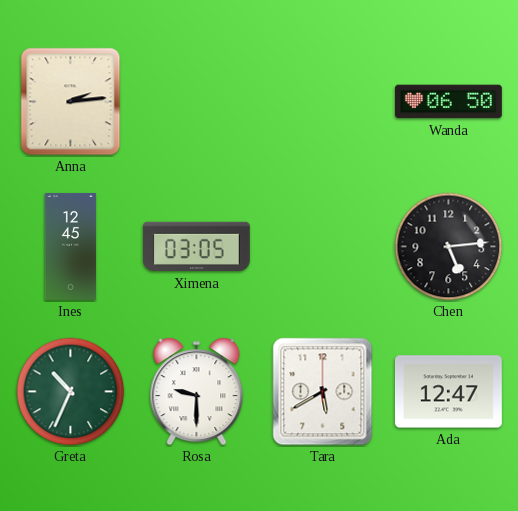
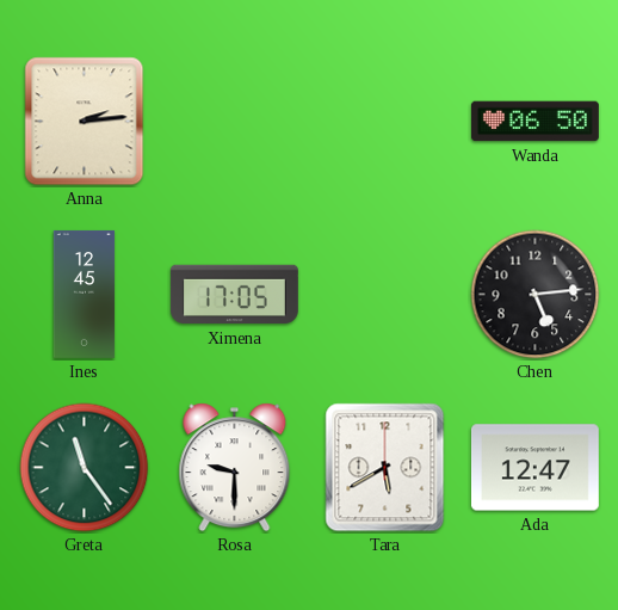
Ximena: 03:05 -> 17:05 (234, 295)
Greta: 10:34 -> 11:24 (85, 468)
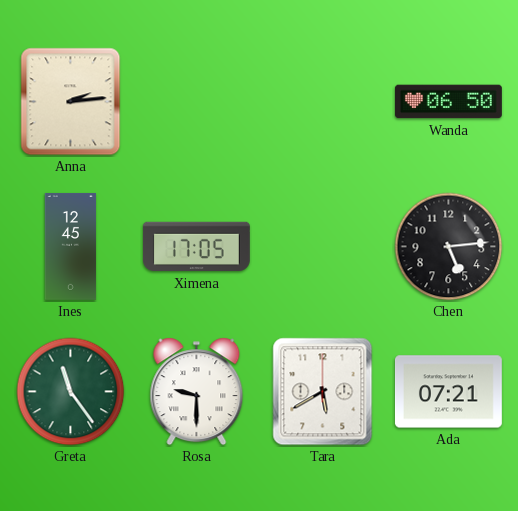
Ada: 12:47 -> 07:21 (448, 392)
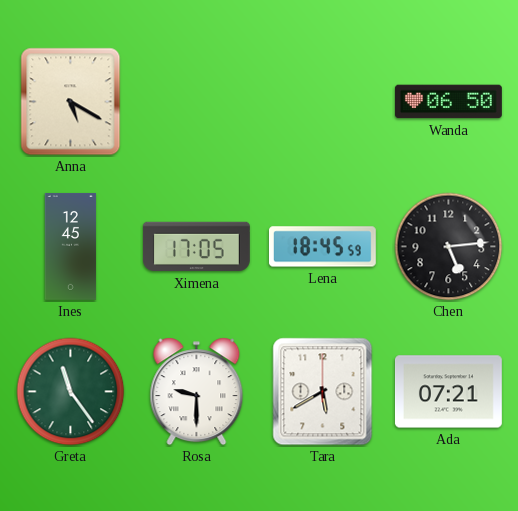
Anna: 2:14 -> 5:20 (71, 102)
Lena: none -> 18:45 (322, 247)
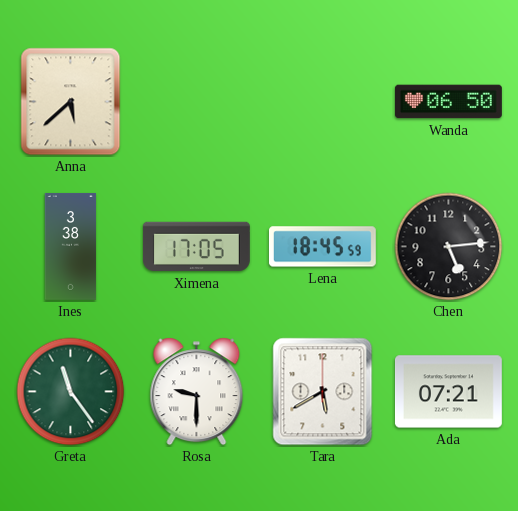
Anna: 5:20 -> 5:38 (71, 102)
Ines: 12:45 -> 3:38 (71, 247)
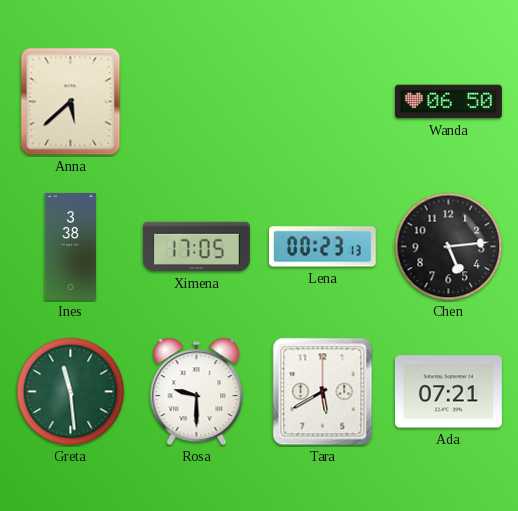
Lena: 18:45 -> 00:23 (322, 247)
Greta: 11:24 -> 11:29 (71, 392)
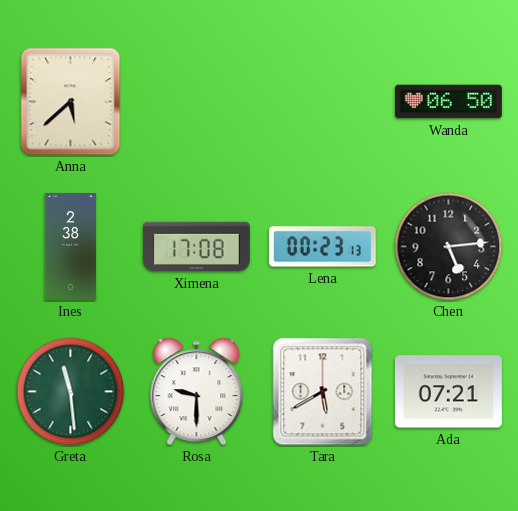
Ines: 3:38 -> 2:38 (71, 247)
Ximena: 17:05 -> 17:08 (196, 247)
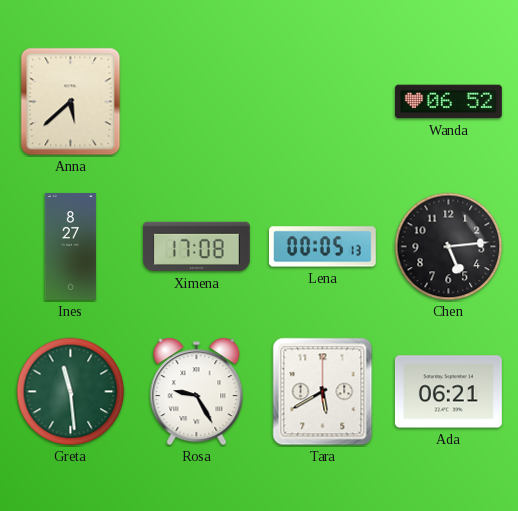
Wanda: 06:50 -> 06:52 (448, 102)
Ines: 2:38 -> 8:27 (71, 247)
Lena: 00:23 -> 00:05 (322, 247)
Rosa: 9:30 -> 9:25 (197, 392)
Ada: 07:21 -> 06:21 (448, 392)
